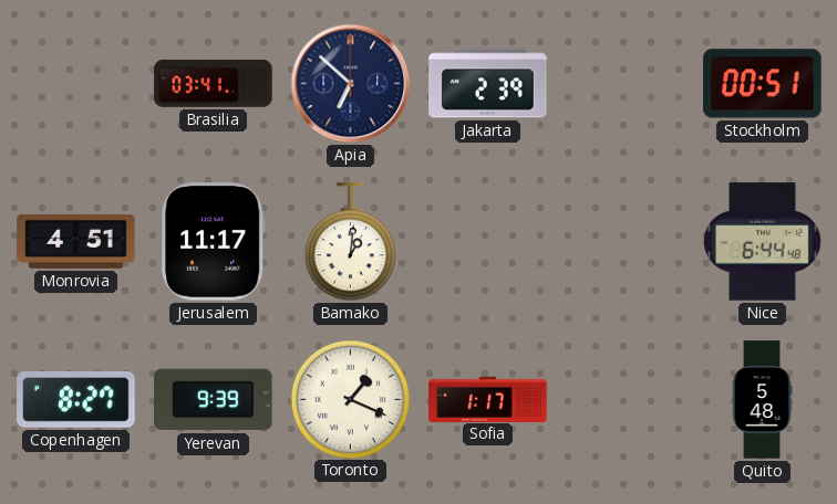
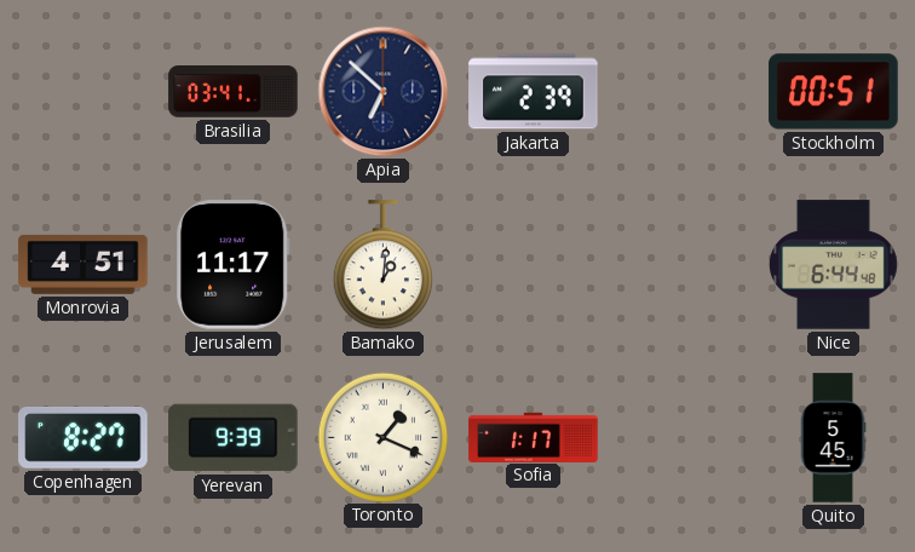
Quito: 5:48 -> 5:45 (833, 438)
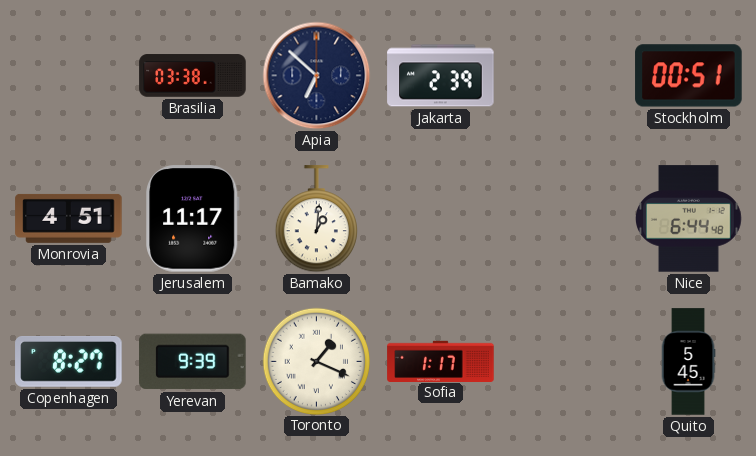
Brasilia: 03:41 -> 03:38 (193, 76)
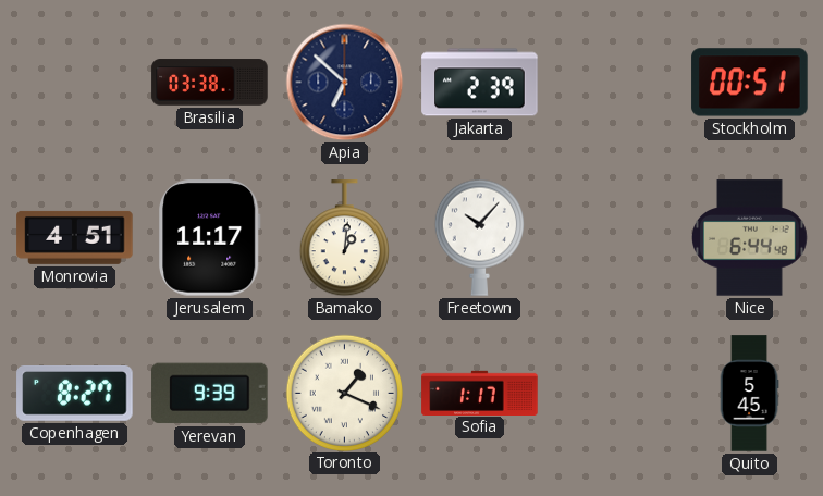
Freetown: none -> 10:07 (479, 237)
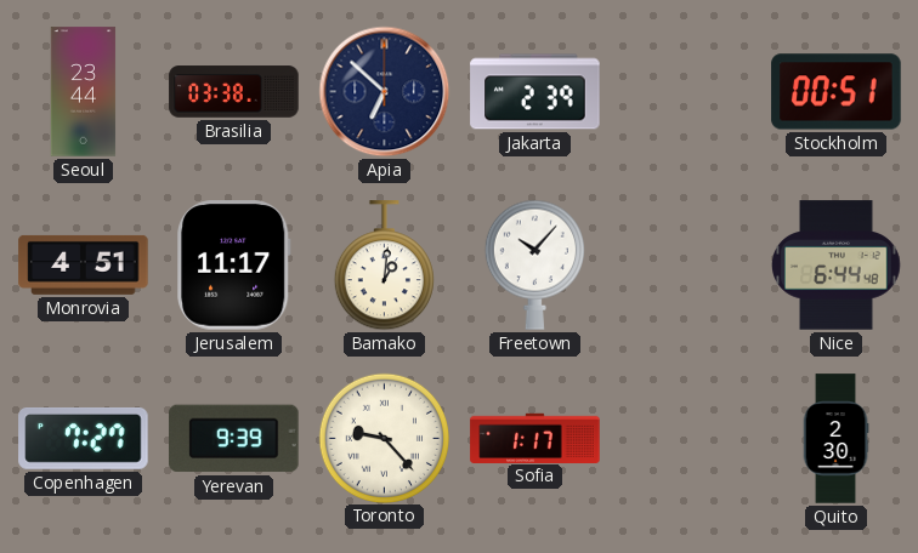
Seoul: none -> 23:44 (84, 92)
Copenhagen: 8:27 -> 7:27 (84, 439)
Toronto: 1:19 -> 9:23 (384, 438)
Quito: 5:45 -> 2:30 (835, 439)
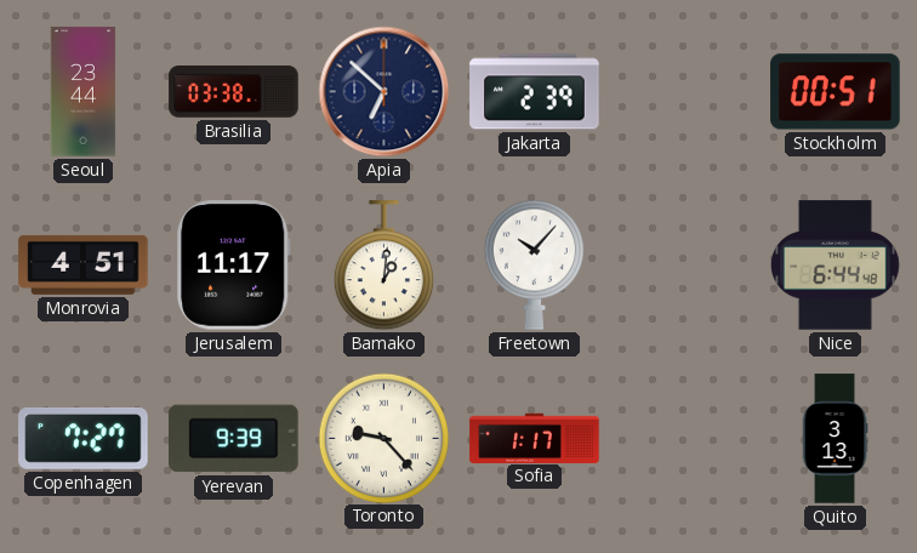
Quito: 2:30 -> 3:13 (835, 439)
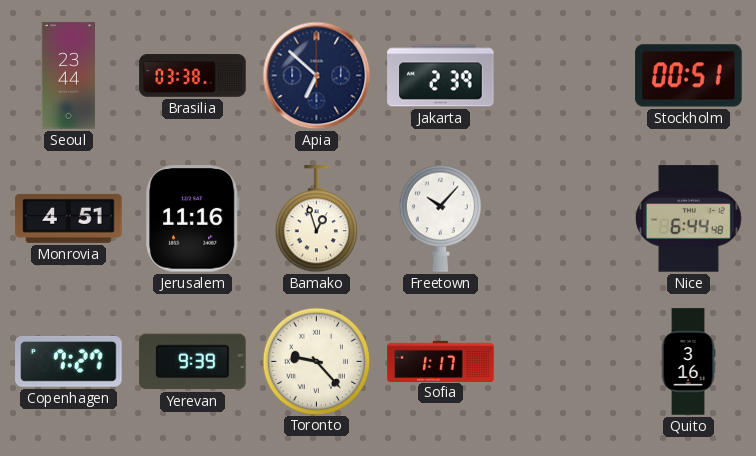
Jerusalem: 11:17 -> 11:16 (193, 219)
Bamako: 1:01 -> 12:57 (316, 219)
Quito: 3:13 -> 3:16 (688, 362)
